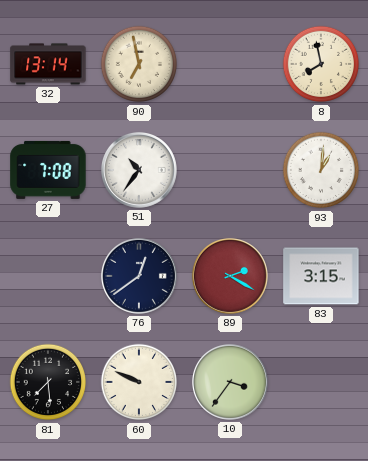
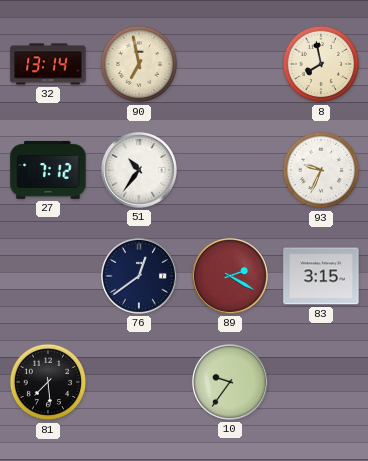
27: 7:08 -> 7:12 (48, 170)
93: 1:01 -> 9:34 (321, 170)
60: 9:49 -> none (139, 382)
10: 3:36 -> 9:36 (230, 382)
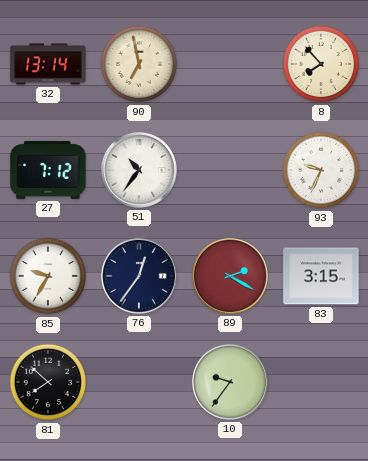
8: 7:58 -> 7:53 (321, 64)
85: none -> 9:35 (48, 276)
76: 12:39 -> 12:36 (139, 276)
81: 7:29 -> 7:52 (48, 382)
